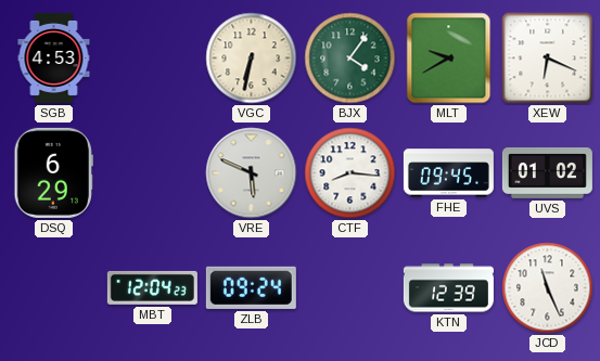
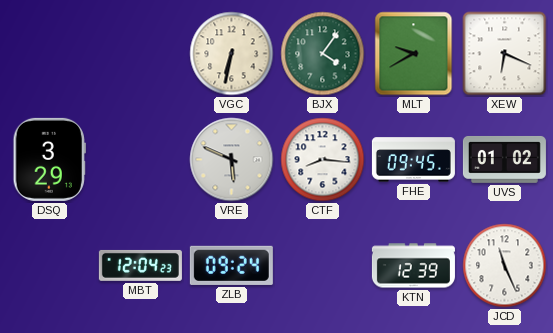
SGB: 4:53 -> none (54, 57)
DSQ: 6:29 -> 3:29 (49, 159)
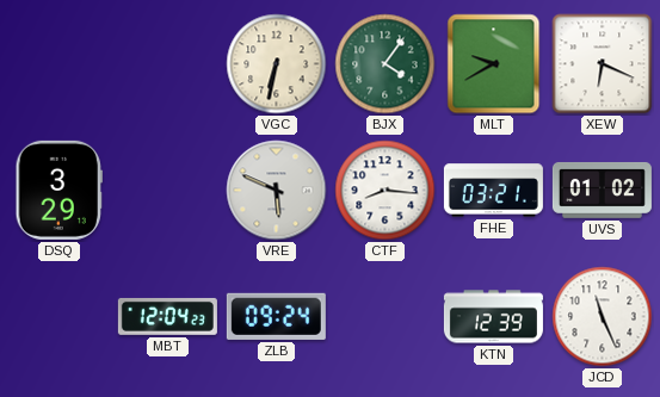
FHE: 09:45 -> 03:21 (493, 191)
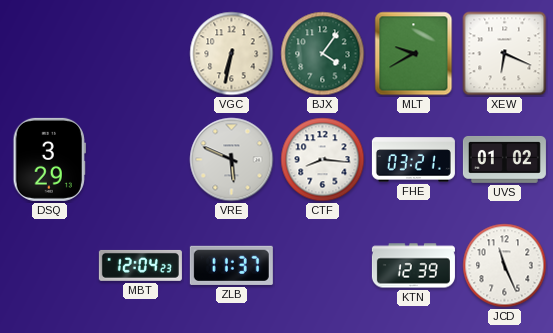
ZLB: 09:24 -> 11:37 (231, 265)
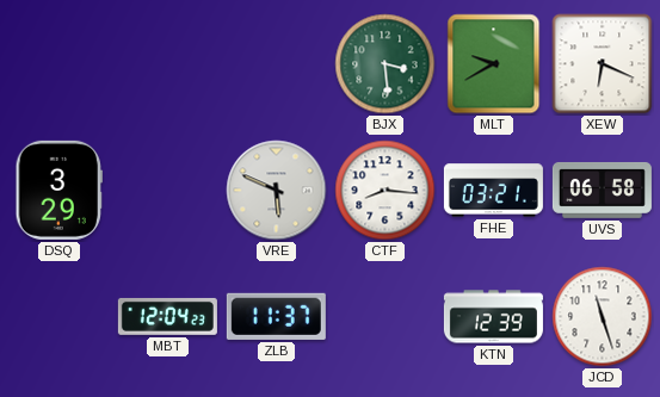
VGC: 6:32 -> none (232, 54)
BJX: 4:06 -> 3:29 (385, 64)
UVS: 01:02 -> 06:58 (602, 191)
JCD: 11:26 -> 11:27 (603, 317)
